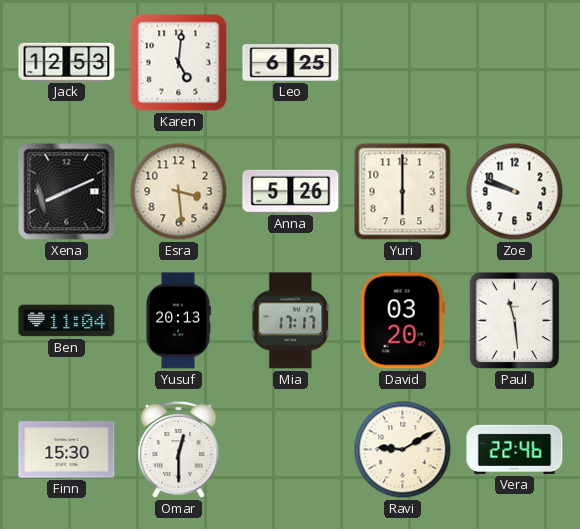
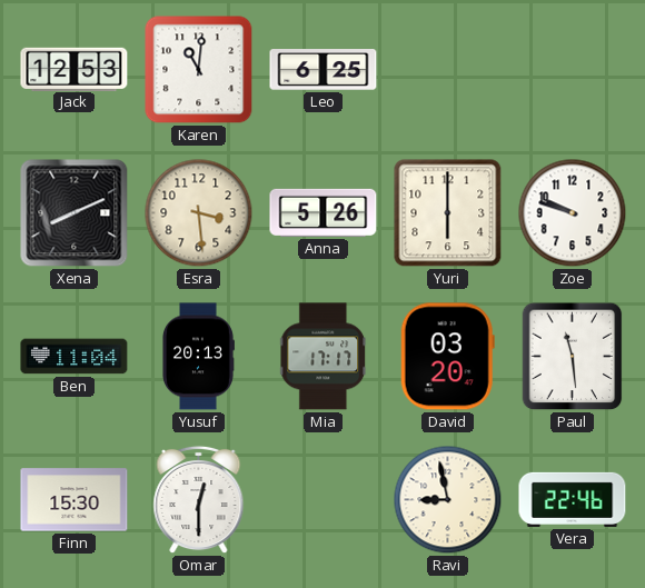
Karen: 5:01 -> 11:01 (199, 70)
Ravi: 9:10 -> 8:58 (448, 500)
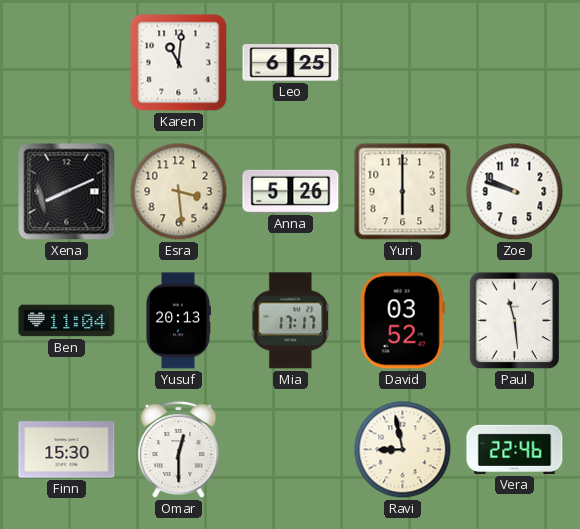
Jack: 12:53 -> none (75, 69)
David: 03:20 -> 03:52 (402, 321)
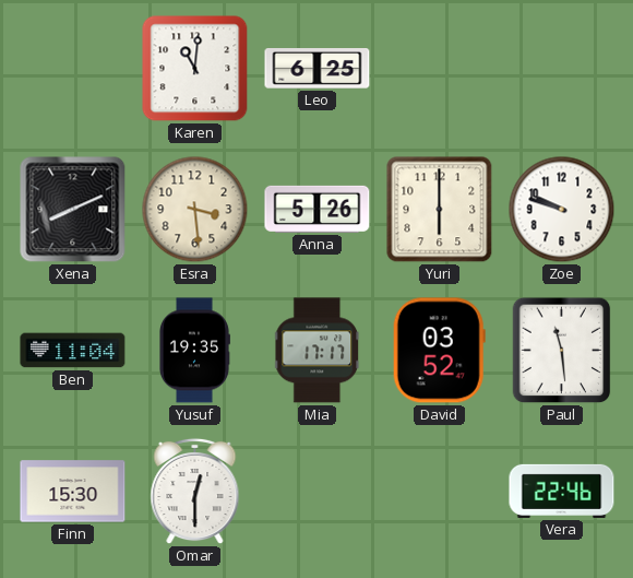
Yusuf: 20:13 -> 19:35 (195, 351)
Ravi: 8:58 -> none (403, 450)
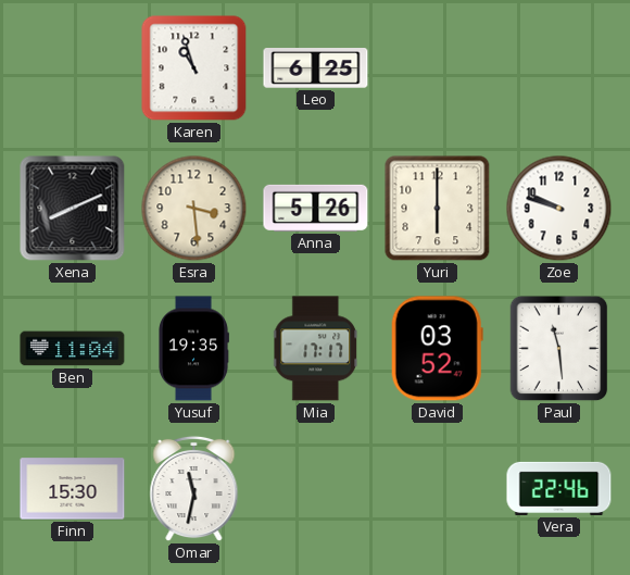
Karen: 11:01 -> 10:57 (194, 68)
Omar: 12:30 -> 11:32 (194, 489)
